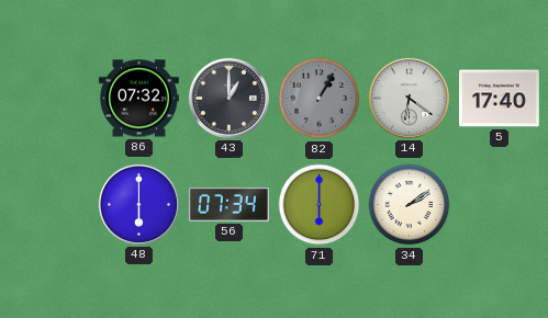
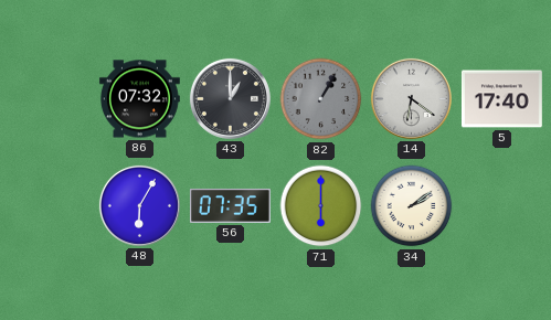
48: 6:00 -> 6:05 (139, 205)
56: 07:34 -> 07:35 (230, 205)
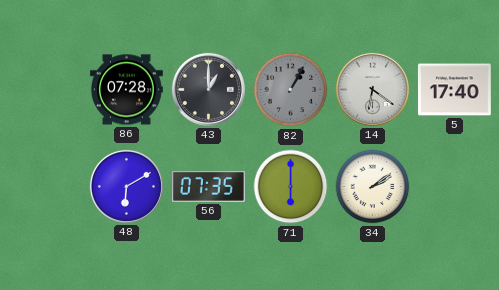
86: 07:32 -> 07:28 (126, 90)
48: 6:05 -> 6:10 (126, 186)
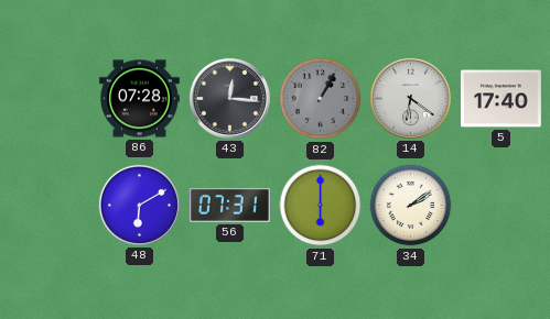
43: 1:00 -> 12:16 (229, 98)
56: 07:35 -> 07:31 (229, 205)
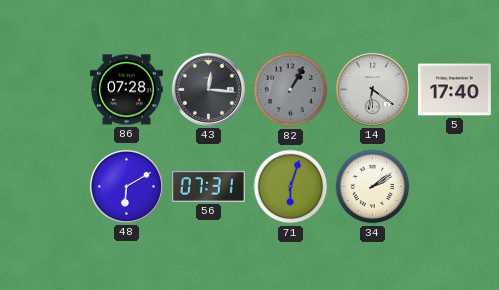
71: 6:00 -> 6:03 (291, 187)
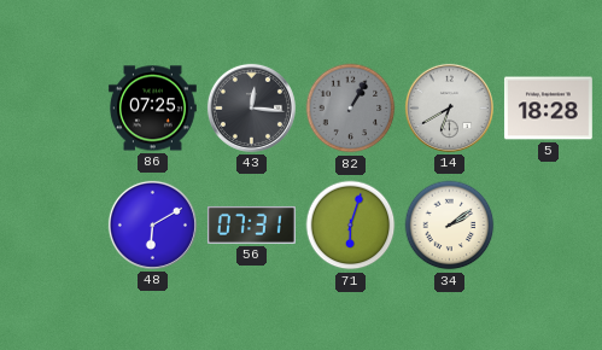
86: 07:28 -> 07:25 (152, 109)
14: 6:21 -> 6:40 (449, 107)
5: 17:40 -> 18:28 (548, 109)
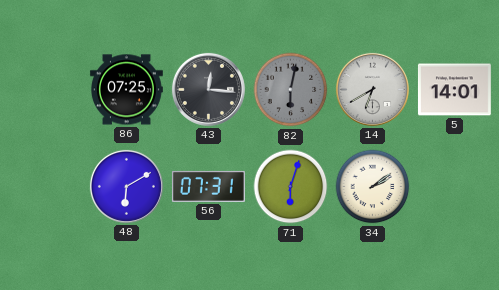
82: 1:05 -> 6:02 (291, 90)
5: 18:28 -> 14:01 (454, 90)
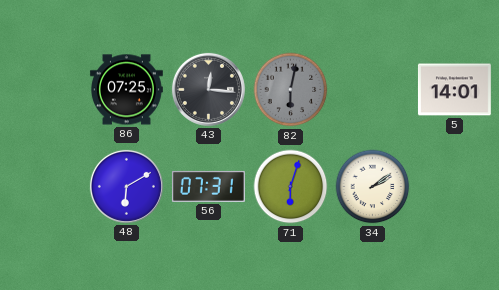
14: 6:40 -> none (372, 89)
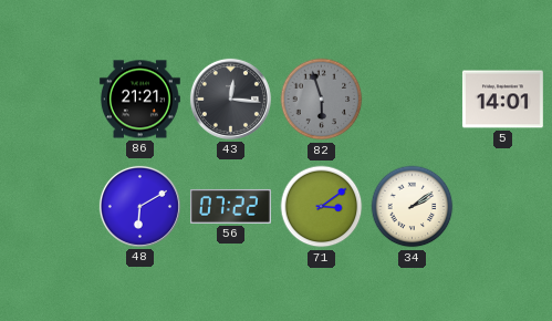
86: 07:25 -> 21:21 (139, 100)
82: 6:02 -> 5:57 (322, 100)
56: 07:31 -> 07:22 (230, 206)
71: 6:03 -> 3:09 (322, 207)
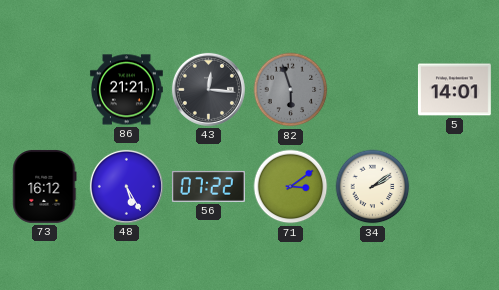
73: none -> 16:12 (45, 186)
48: 6:10 -> 5:25 (126, 186)
